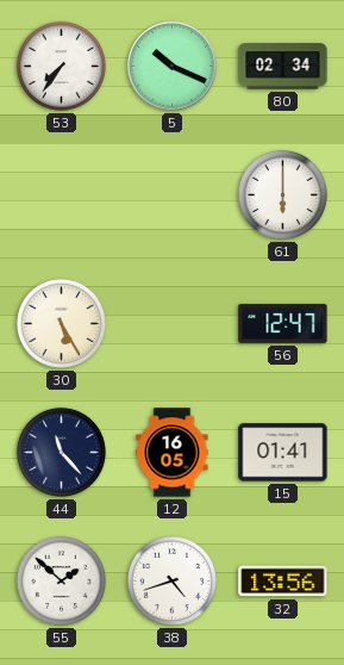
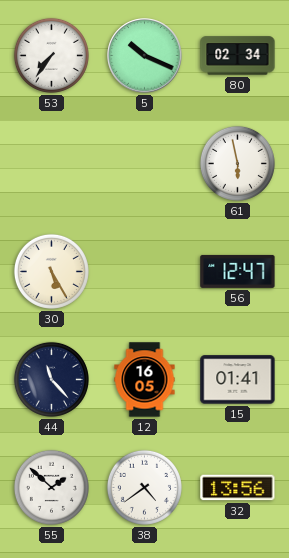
61: 6:00 -> 5:58 (237, 163)
38: 4:42 -> 4:39 (144, 487)
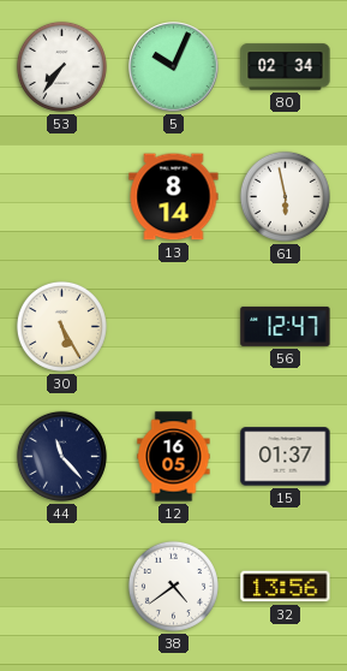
5: 10:19 -> 10:04 (174, 67)
13: none -> 8:14 (174, 197)
15: 01:41 -> 01:37 (286, 457)
55: 1:52 -> none (51, 487)
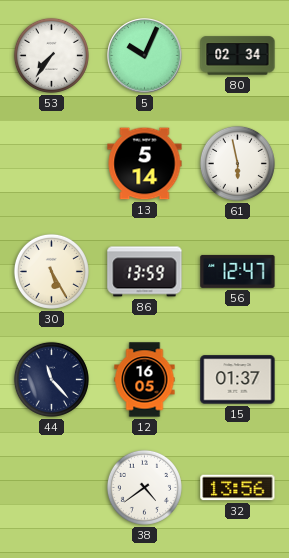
13: 8:14 -> 5:14 (145, 164)
86: none -> 13:59 (145, 272)
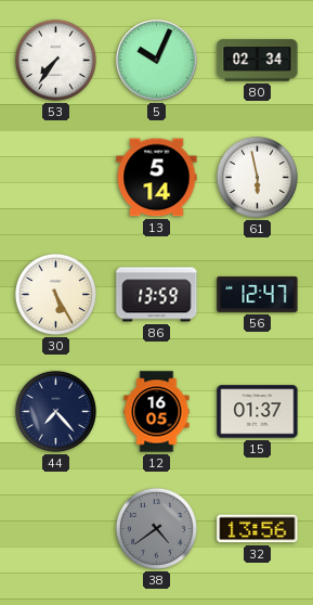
44: 11:23 -> 7:23 (55, 411)
38 dial: white -> grey (156, 528)
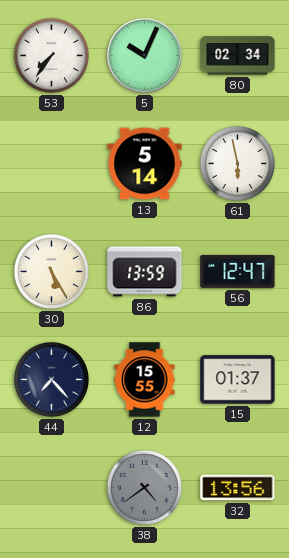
12: 16:05 -> 15:55 (145, 380)
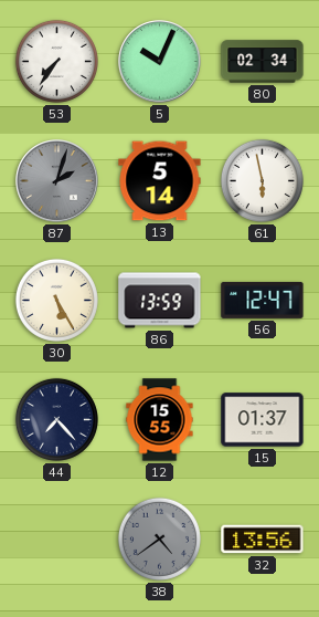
87: none -> 2:03 (57, 181)
